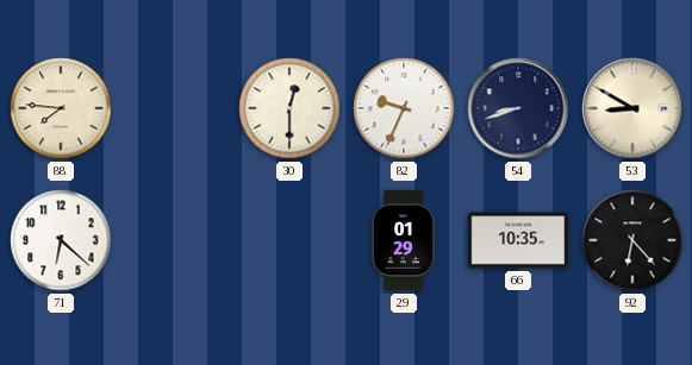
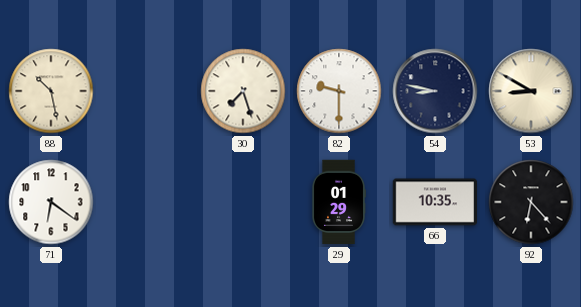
88: 7:46 -> 10:28 (51, 91)
30: 12:30 -> 7:27 (243, 91)
82: 9:34 -> 9:30 (339, 91)
54: 8:42 -> 8:47 (435, 91)
71: 6:22 -> 6:21 (51, 202)
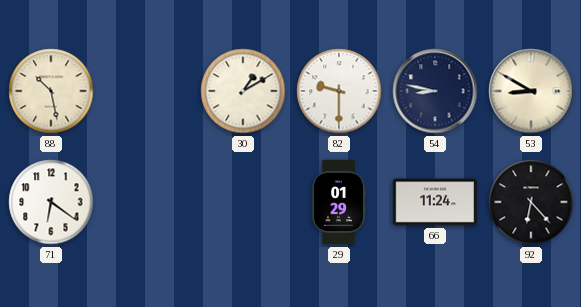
30: 7:27 -> 1:10 (243, 91)
66: 10:35 -> 11:24 (435, 202)
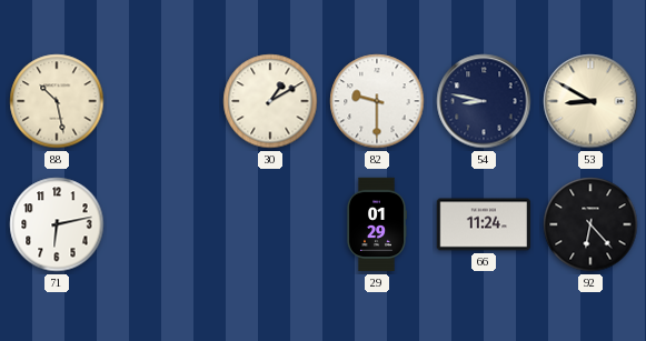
71: 6:21 -> 6:13 (57, 224)
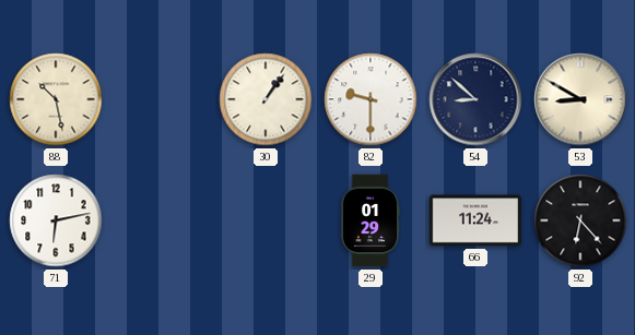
30: 1:10 -> 1:06 (266, 99)
54: 8:47 -> 8:52 (475, 99)
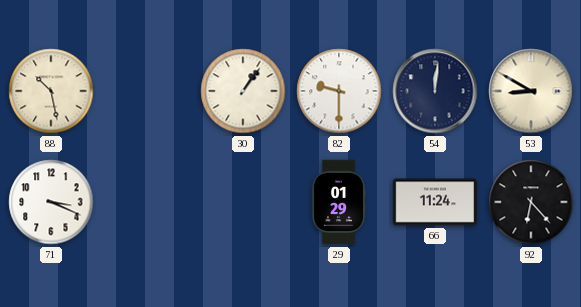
54: 8:52 -> 12:01 (435, 91)
71: 6:13 -> 3:19 (51, 202)
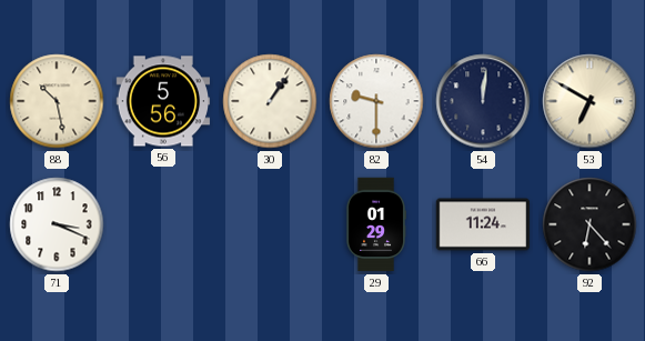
56: none -> 5:56 (163, 101)
53: 8:50 -> 6:50 (589, 101)
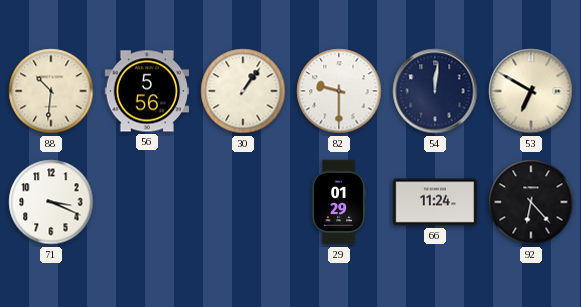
88: 10:28 -> 10:31 (51, 91)
